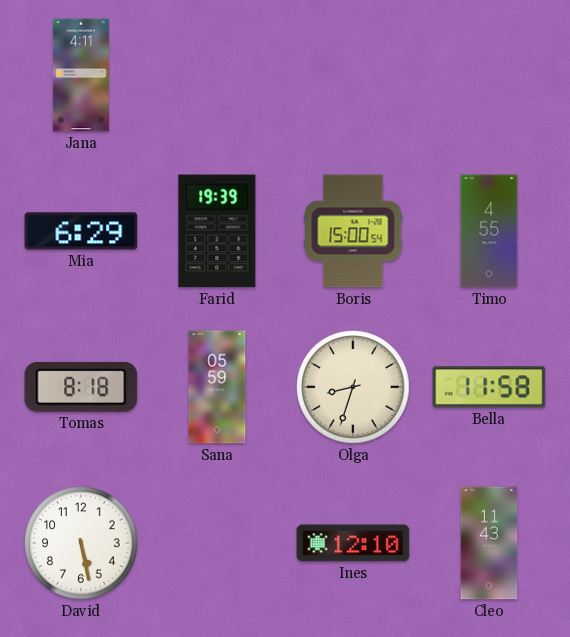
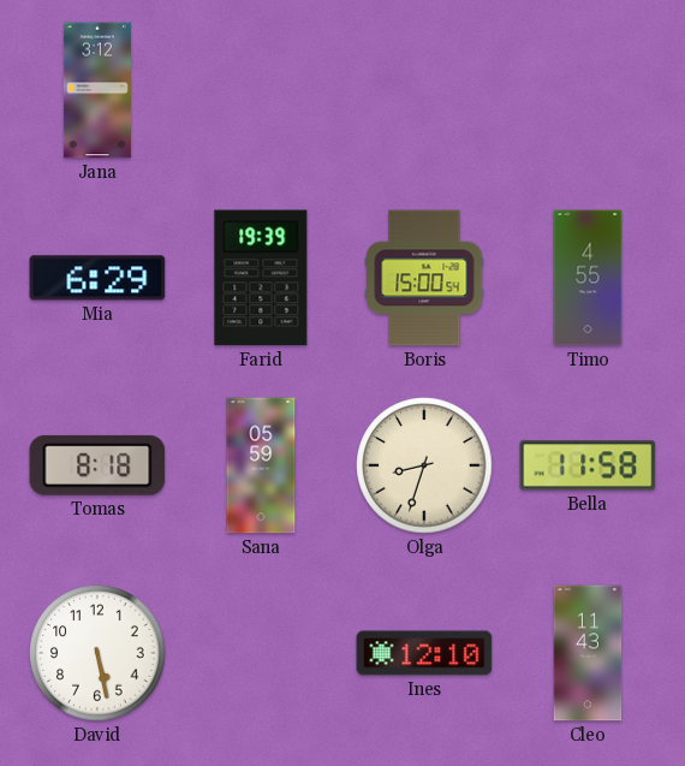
Jana: 4:11 -> 3:12 (97, 90)
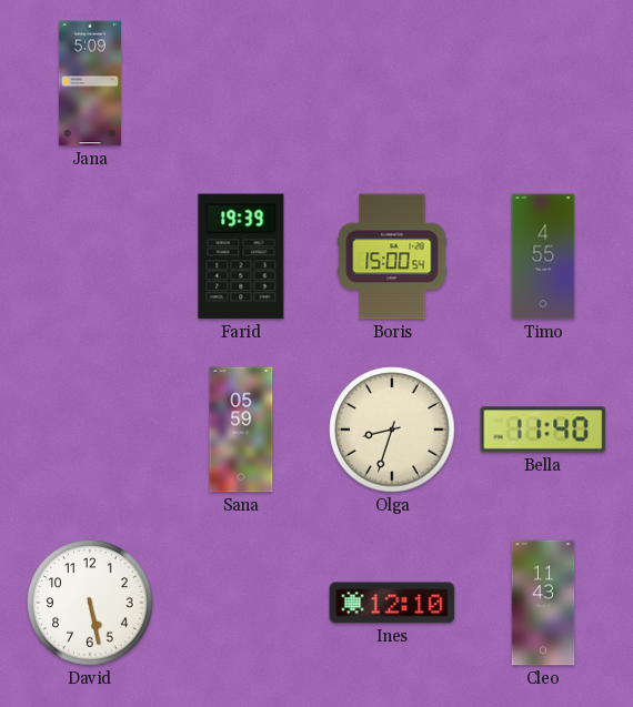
Jana: 3:12 -> 5:09 (90, 83)
Mia: 6:29 -> none (97, 278)
Tomas: 8:18 -> none (97, 465)
Bella: 11:58 -> 11:40 (543, 430)
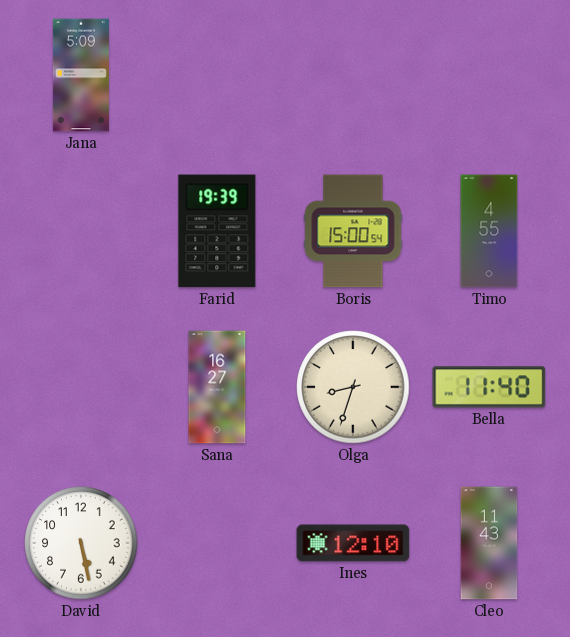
Sana: 05:59 -> 16:27 (217, 387)
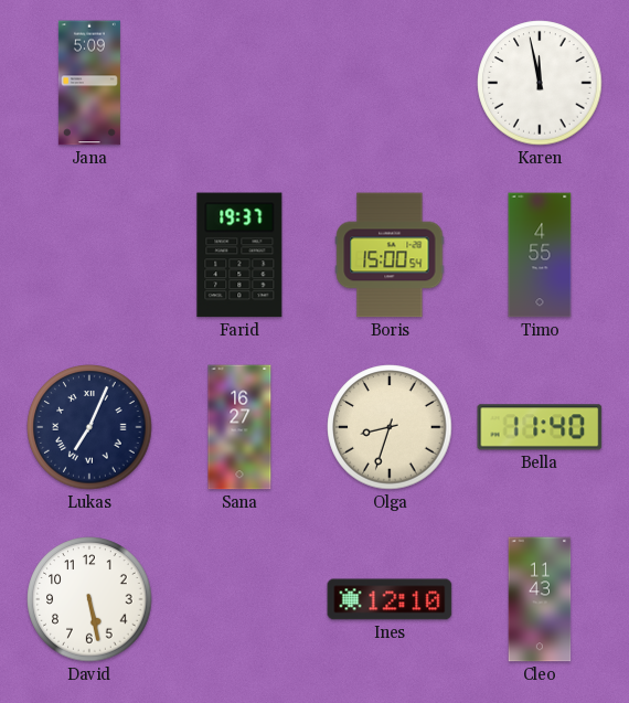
Karen: none -> 11:58 (540, 83)
Farid: 19:39 -> 19:37 (239, 255)
Lukas: none -> 7:04 (89, 427)
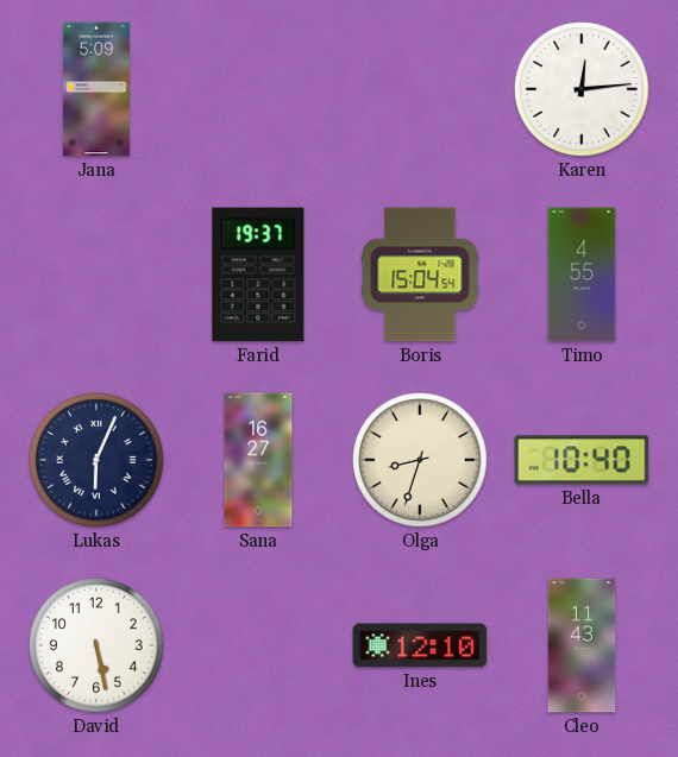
Karen: 11:58 -> 12:14 (582, 89)
Boris: 15:00 -> 15:04 (420, 275)
Lukas: 7:04 -> 6:04 (96, 460)
Bella: 11:40 -> 10:40 (582, 460)
